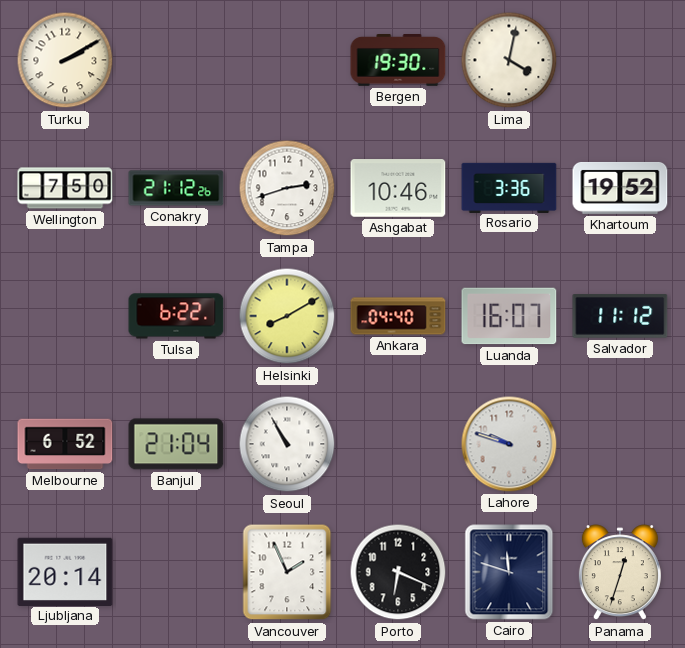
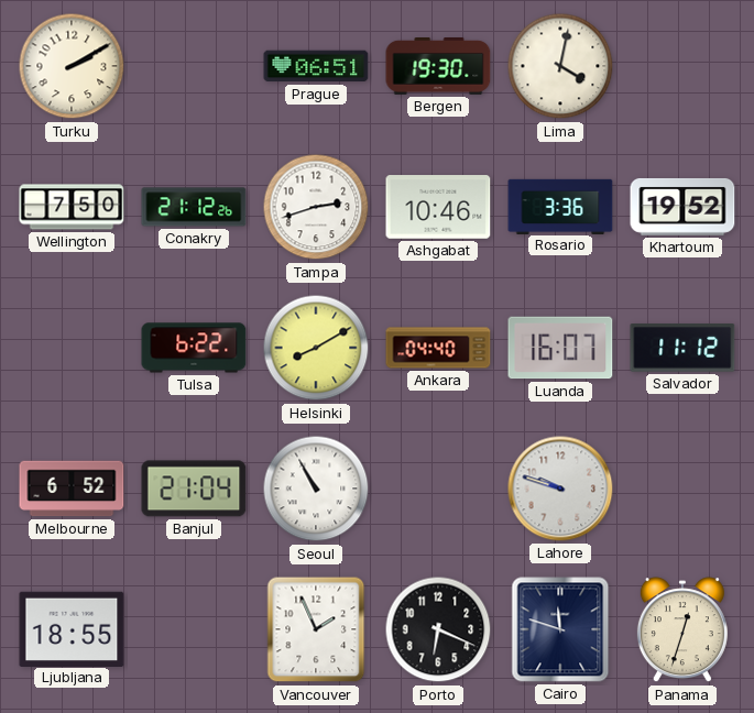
Prague: none -> 06:51 (316, 66)
Ljubljana: 20:14 -> 18:55 (72, 628)
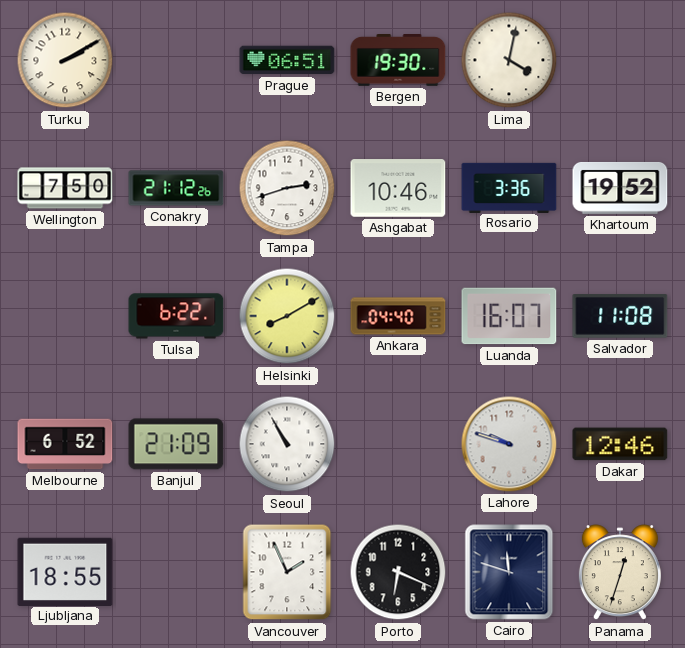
Salvador: 11:12 -> 11:08 (620, 317)
Banjul: 21:04 -> 21:09 (176, 444)
Dakar: none -> 12:46 (620, 444)
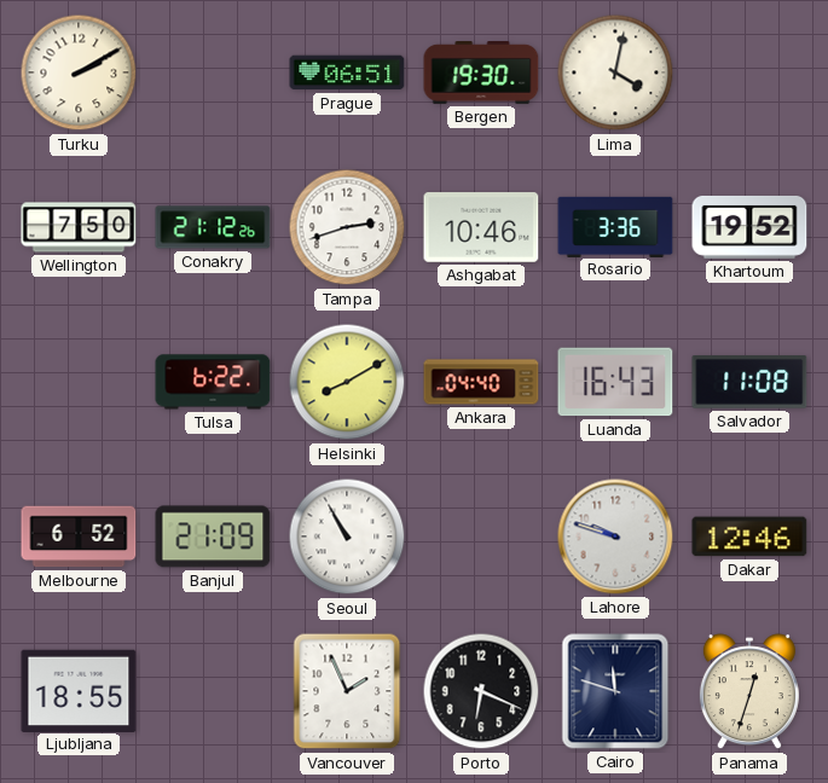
Luanda: 16:07 -> 16:43 (615, 382)
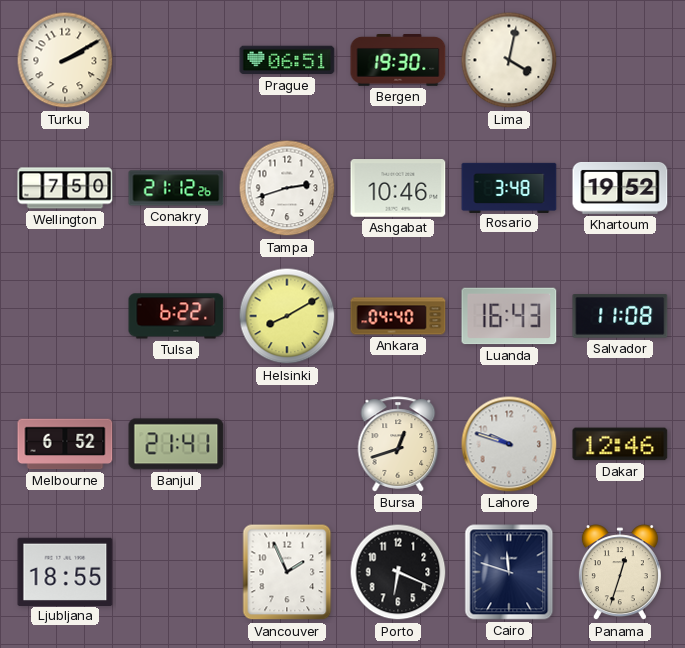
Rosario: 3:36 -> 3:48 (509, 187)
Banjul: 21:09 -> 21:41 (176, 444)
Seoul: 10:55 -> none (347, 536)
Bursa: none -> 12:42 (398, 444)
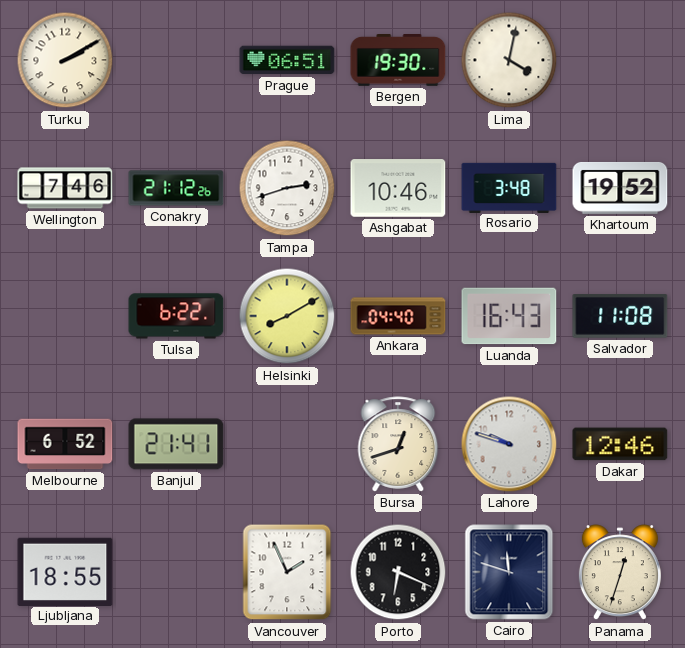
Wellington: 7:50 -> 7:46 (65, 188)
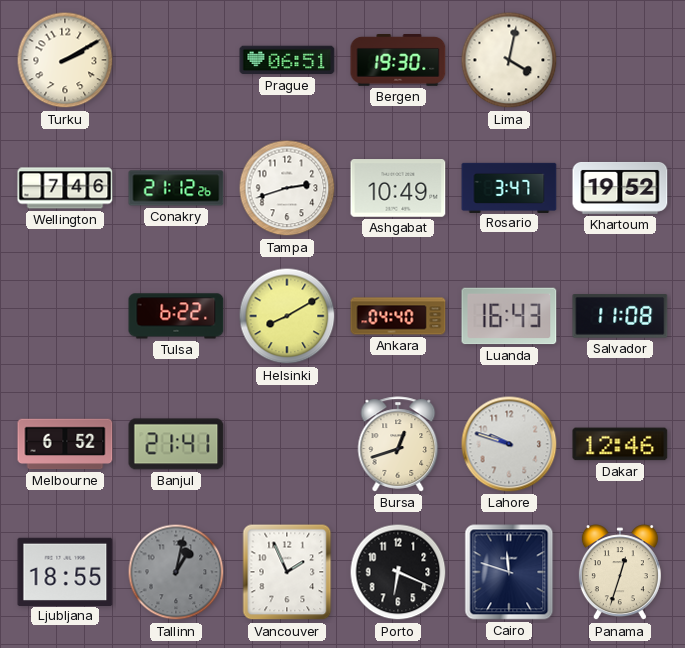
Ashgabat: 10:46 -> 10:49 (398, 188)
Rosario: 3:48 -> 3:47 (509, 187)
Tallinn: none -> 1:02 (176, 572)
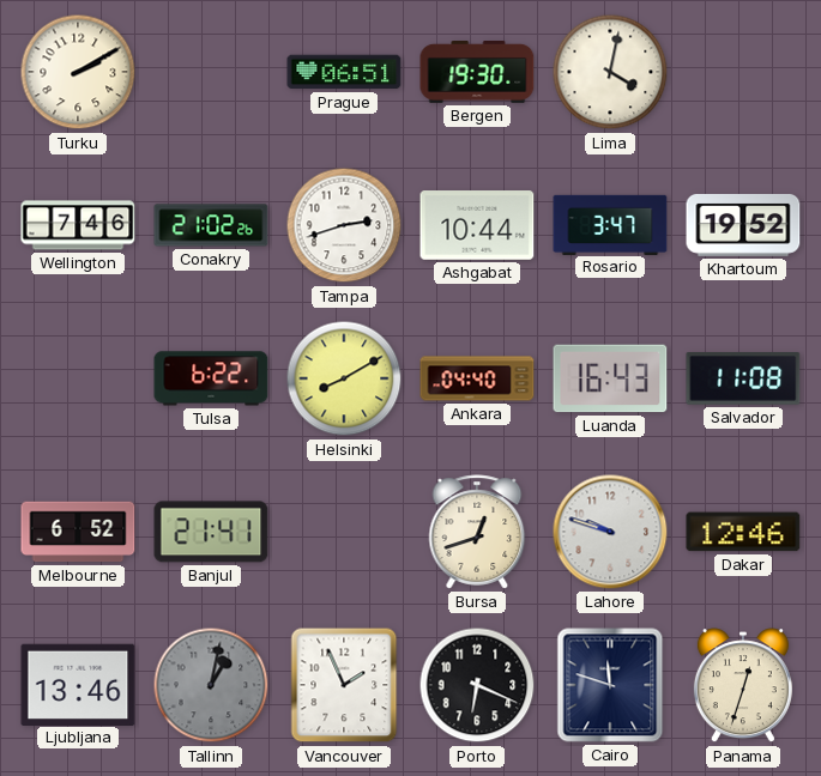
Conakry: 21:12 -> 21:02 (211, 225)
Ashgabat: 10:49 -> 10:44 (477, 225)
Ljubljana: 18:55 -> 13:46 (78, 684)
